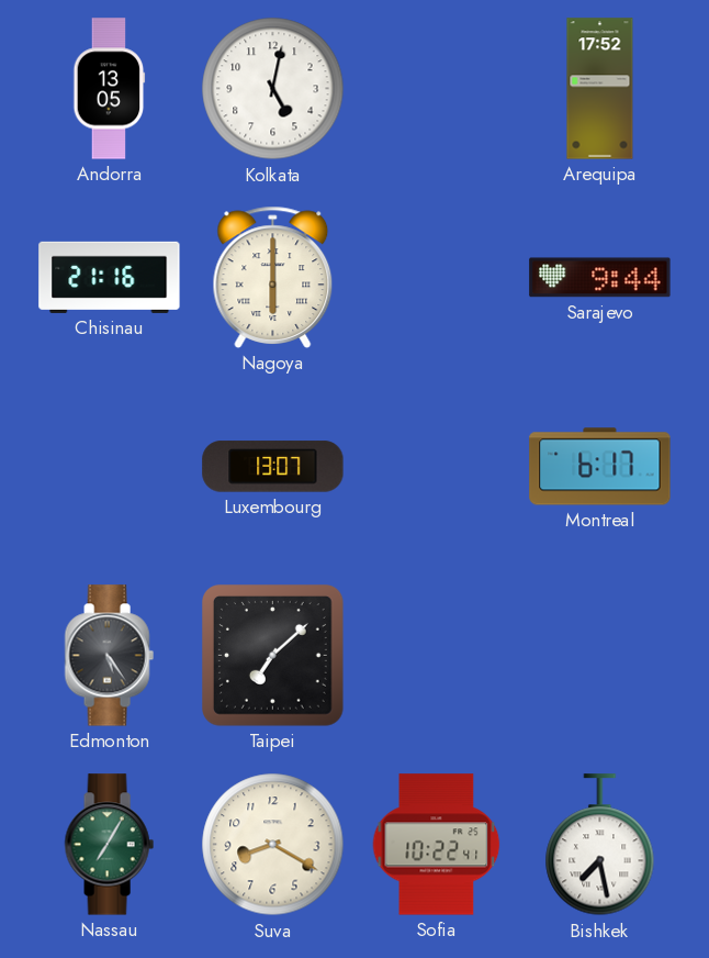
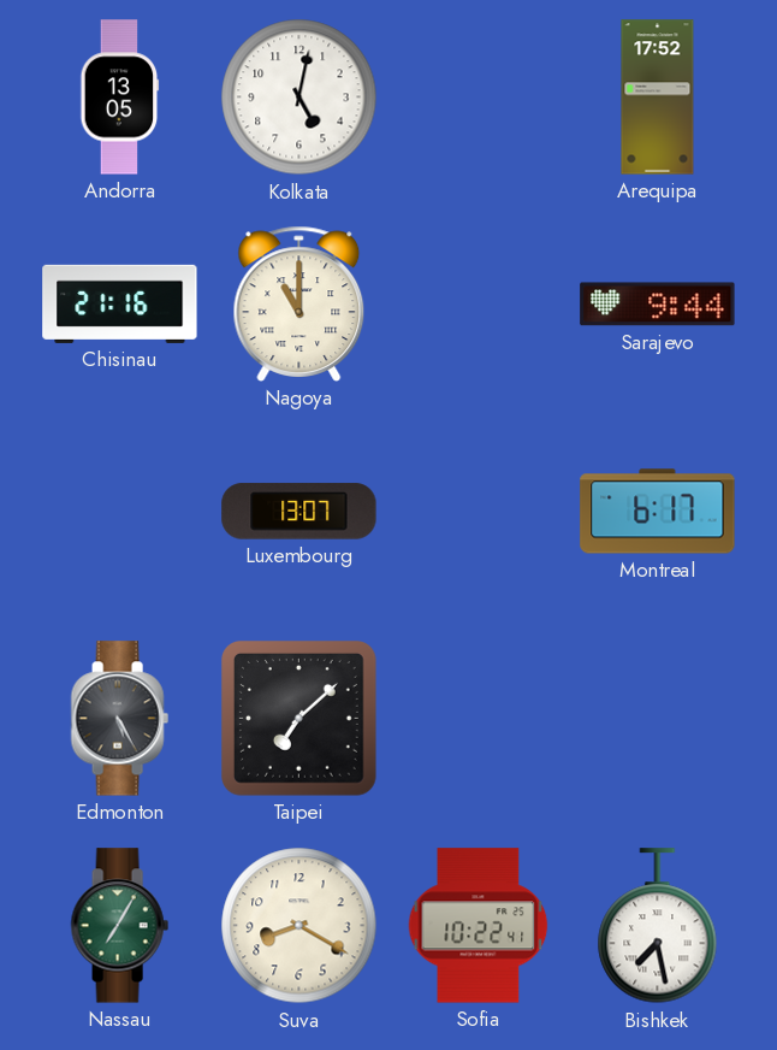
Nagoya: 6:00 -> 11:00 (299, 303)
Edmonton: 5:24 -> 5:25 (119, 719)
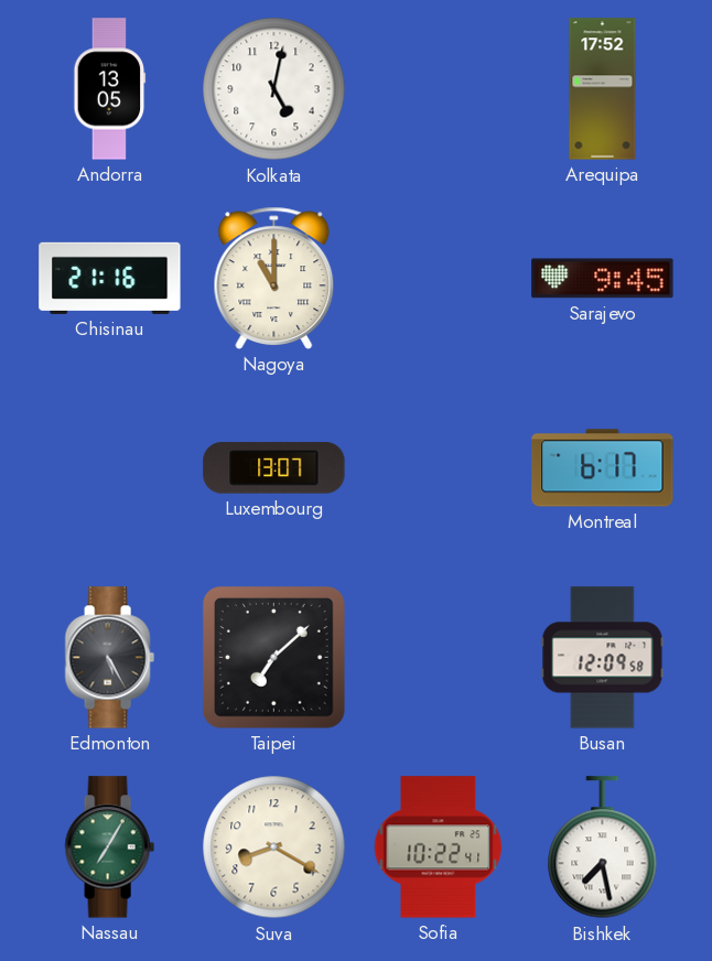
Sarajevo: 9:44 -> 9:45 (603, 279)
Busan: none -> 12:09 (603, 658)
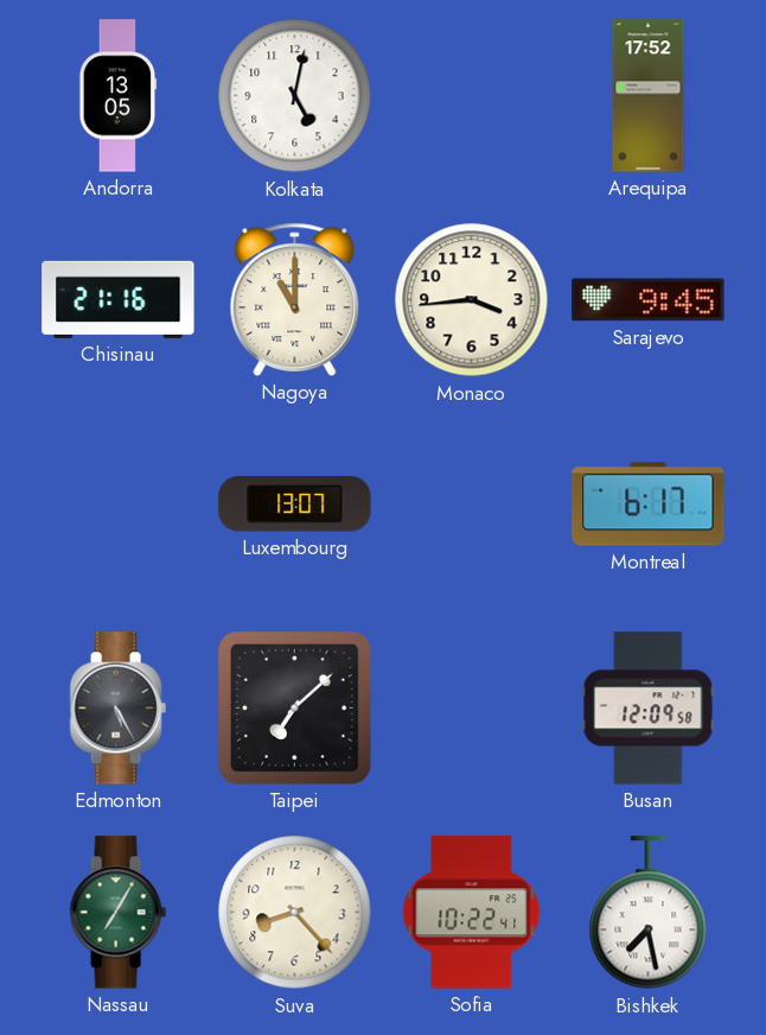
Monaco: none -> 3:44 (472, 300)
Suva: 8:20 -> 8:23 (295, 913)
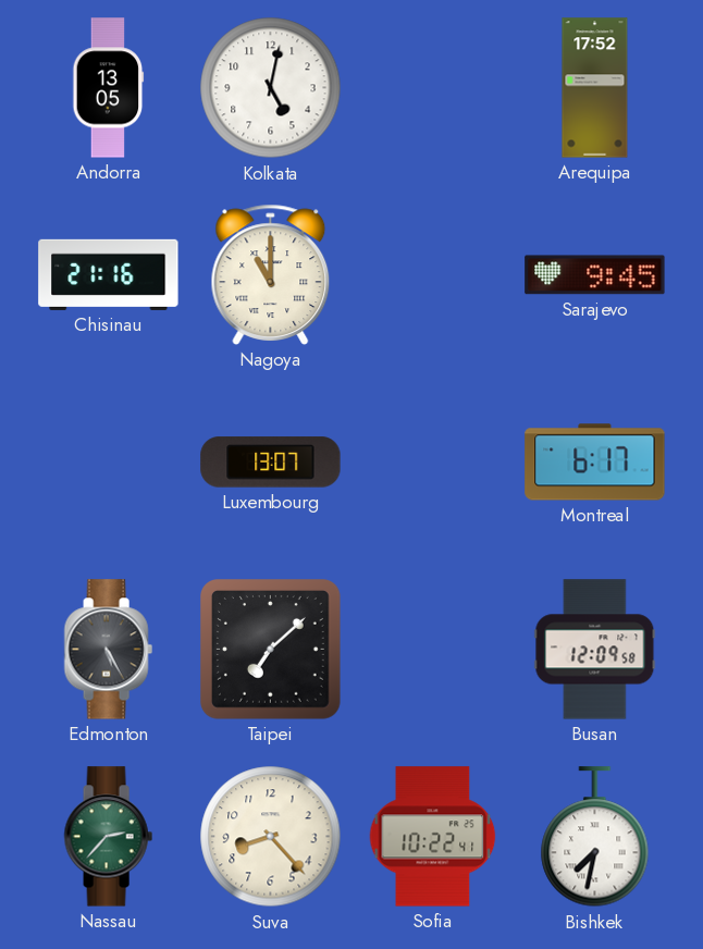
Monaco: 3:44 -> none (472, 300)
Nassau: 7:05 -> 2:37 (108, 837)
Bishkek: 7:28 -> 7:32 (595, 837)
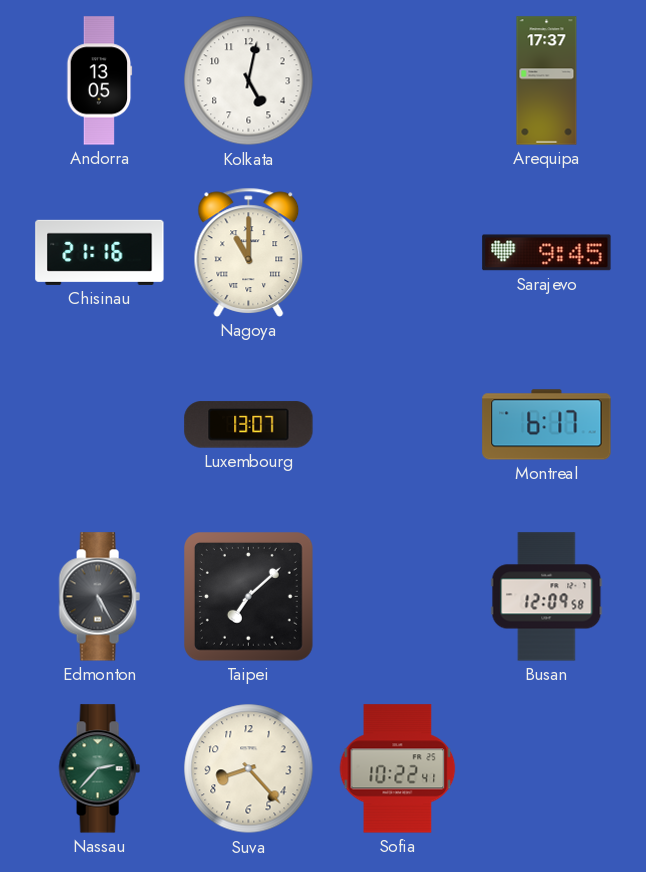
Arequipa: 17:52 -> 17:37 (547, 81)
Bishkek: 7:32 -> none (595, 837)
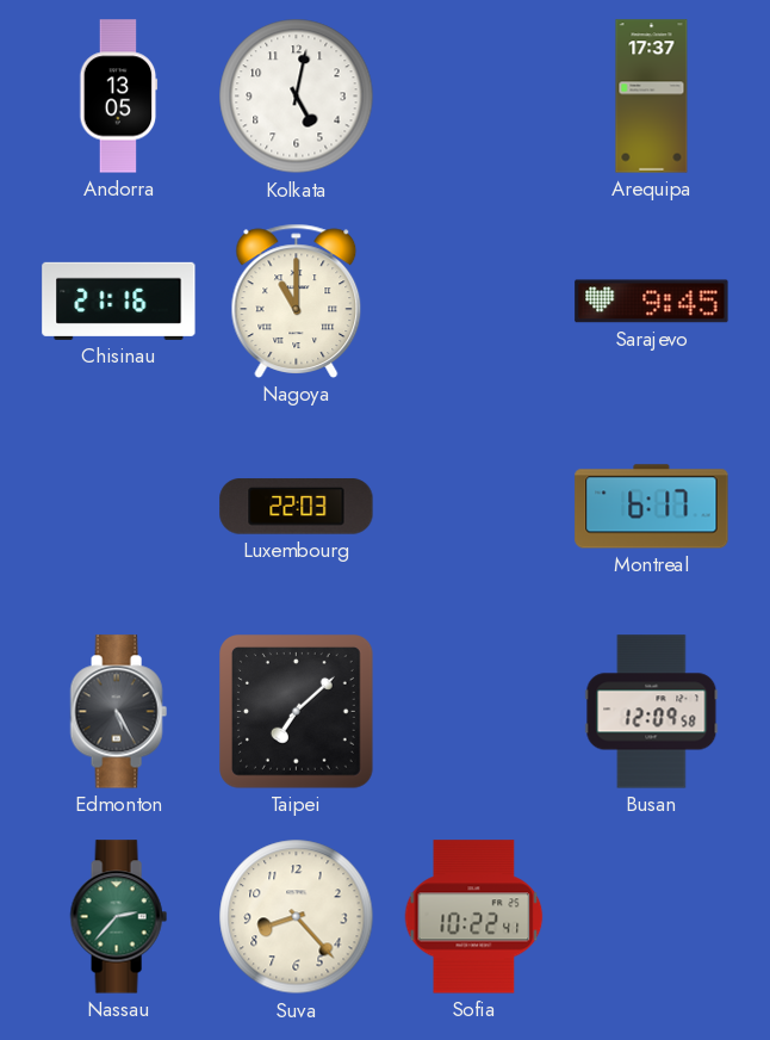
Luxembourg: 13:07 -> 22:03 (297, 507)
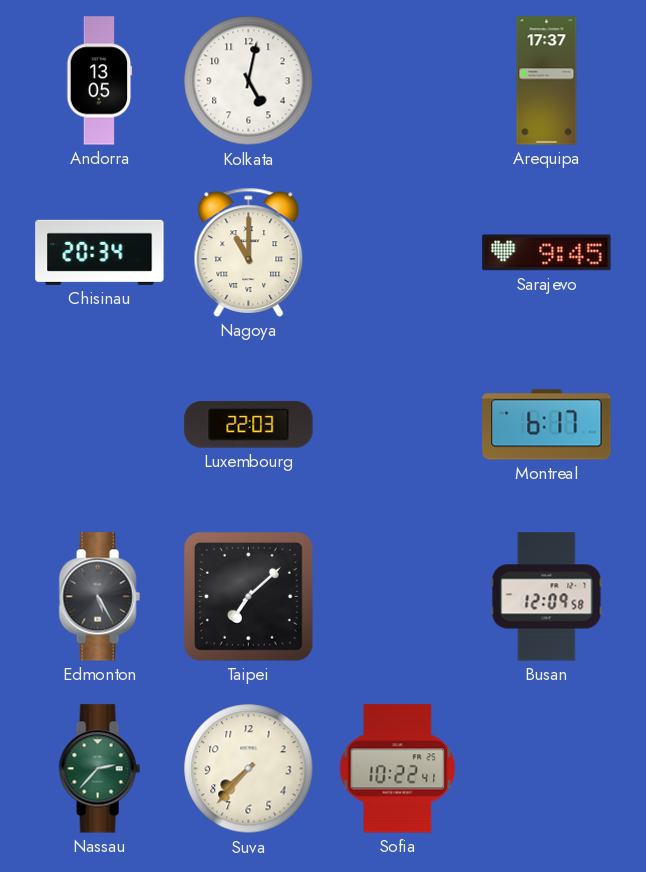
Chisinau: 21:16 -> 20:34 (100, 252)
Suva: 8:23 -> 7:37 (249, 769)
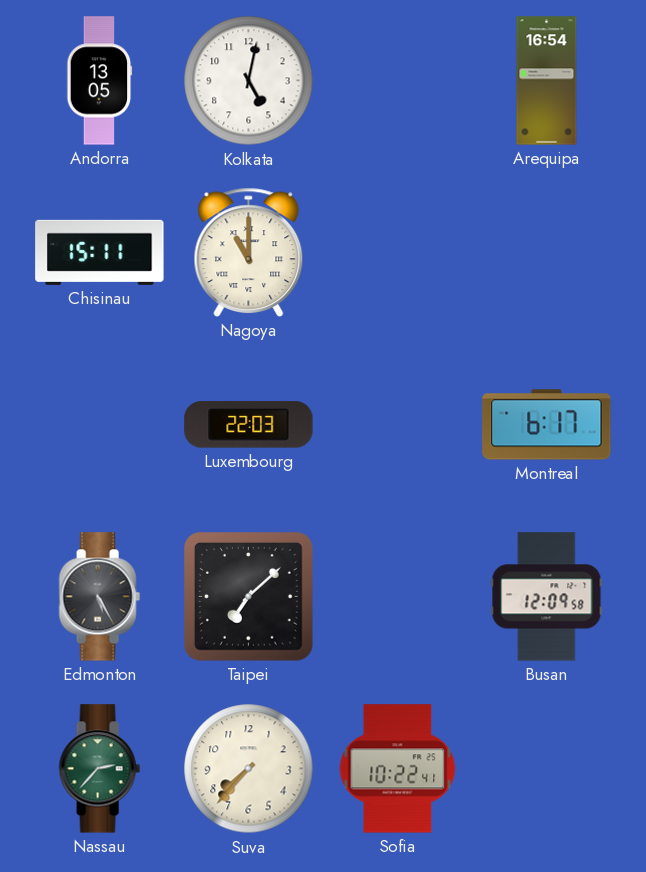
Arequipa: 17:37 -> 16:54 (547, 81)
Chisinau: 20:34 -> 15:11 (100, 252)
Sarajevo: 9:45 -> none (547, 253)
